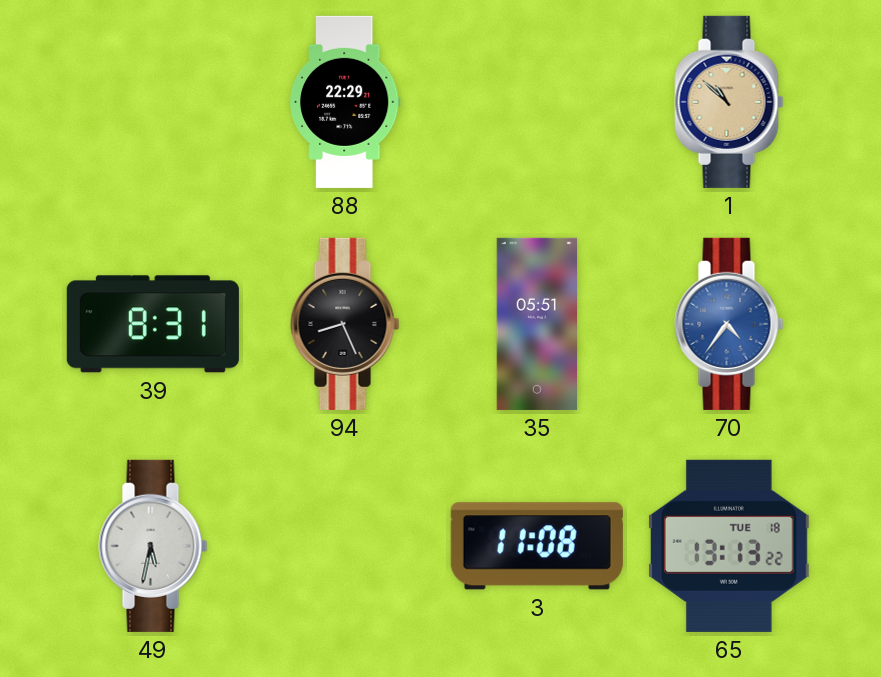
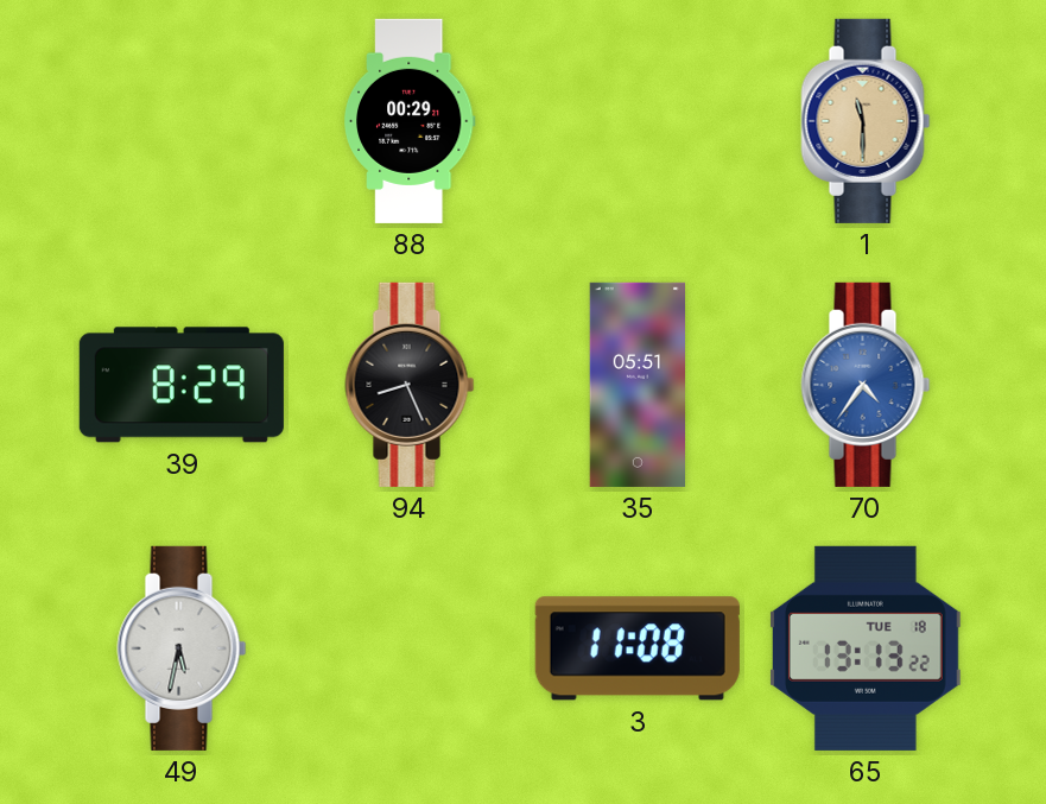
88: 22:29 -> 00:29 (410, 121)
1: 10:52 -> 11:30 (866, 121)
39: 8:31 -> 8:29 (182, 385)
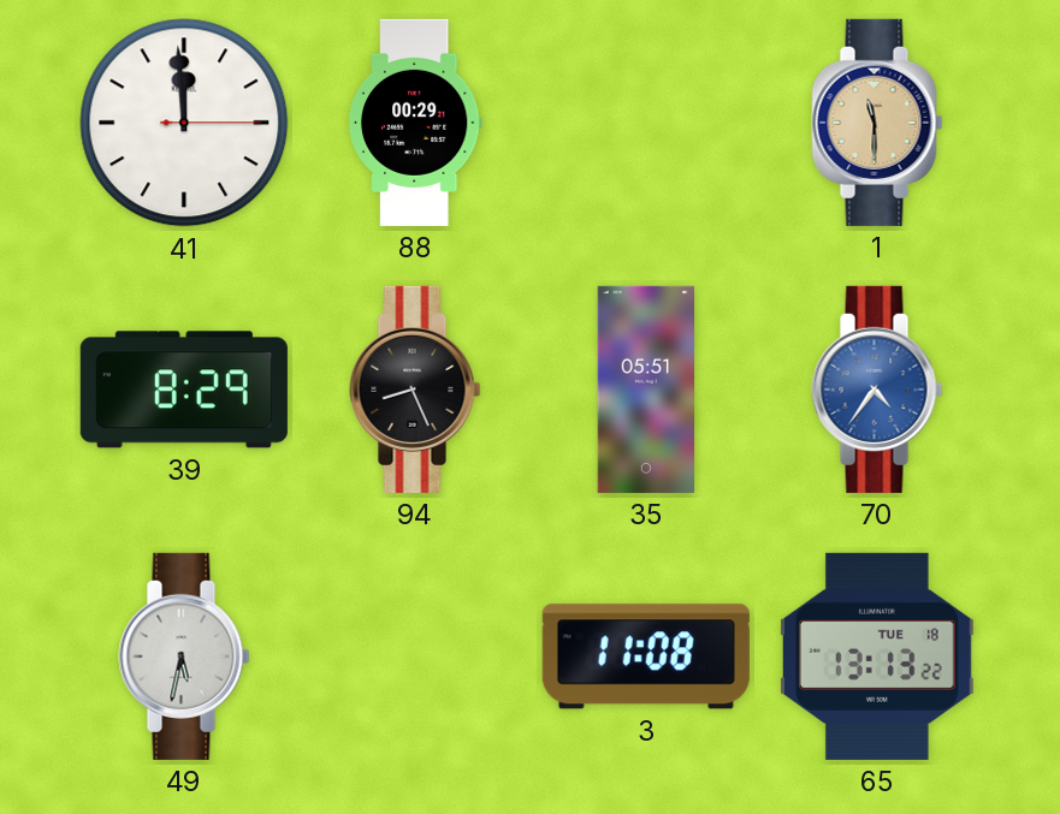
41: none -> 11:59 (184, 123)
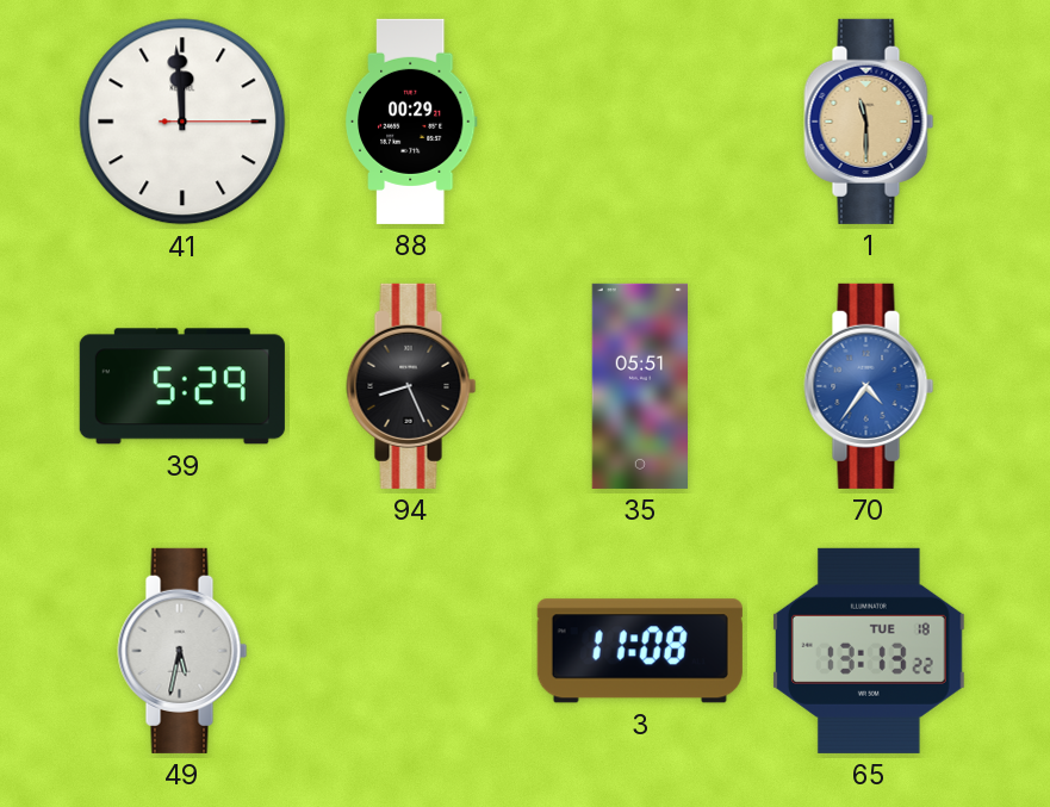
39: 8:29 -> 5:29 (182, 386)
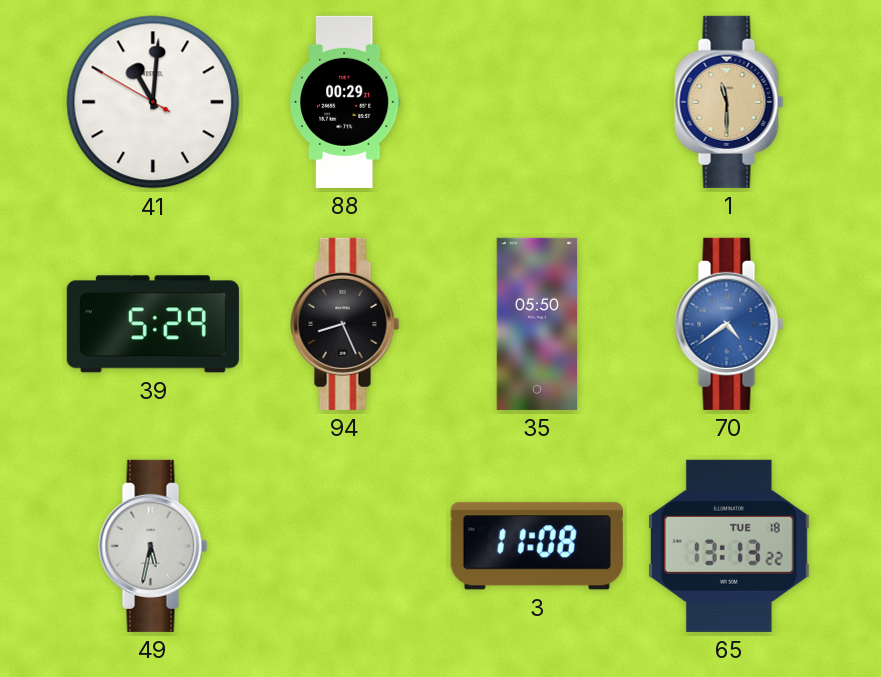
41: 11:59 -> 11:00 (153, 102)
35: 05:51 -> 05:50 (537, 324)
70: 4:36 -> 4:39 (729, 324)
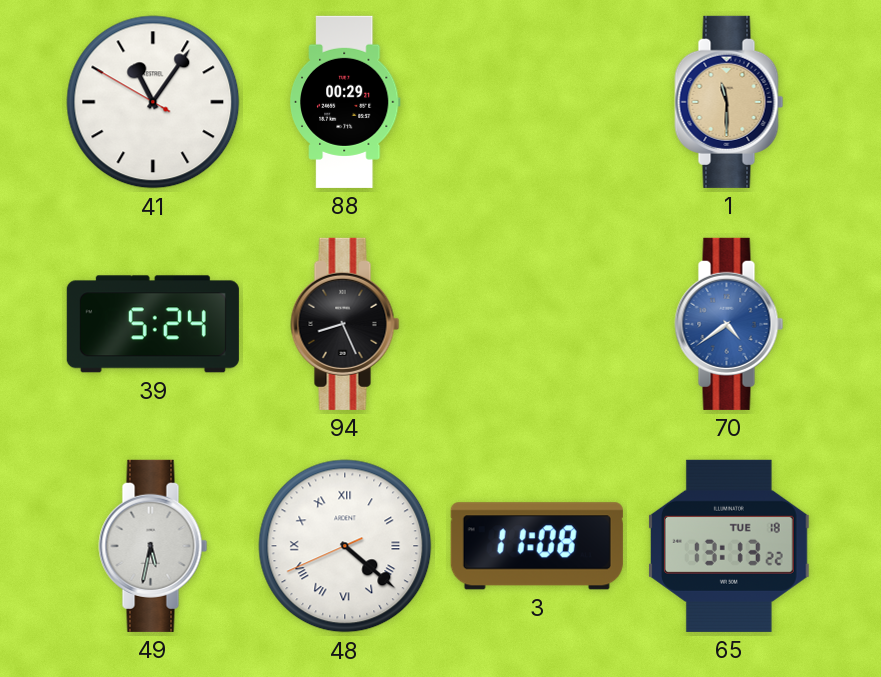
41: 11:00 -> 11:05 (153, 102)
39: 5:29 -> 5:24 (153, 324)
35: 05:50 -> none (537, 324)
48: none -> 4:21 (345, 546)
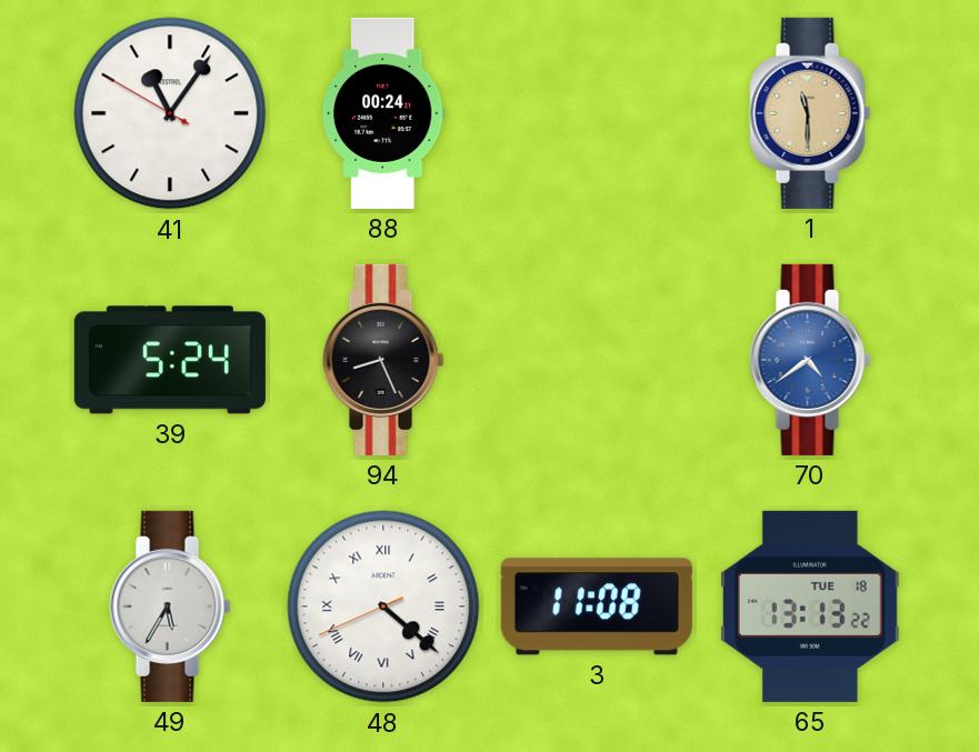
88: 00:29 -> 00:24 (383, 113)
49: 5:32 -> 5:35 (170, 606)
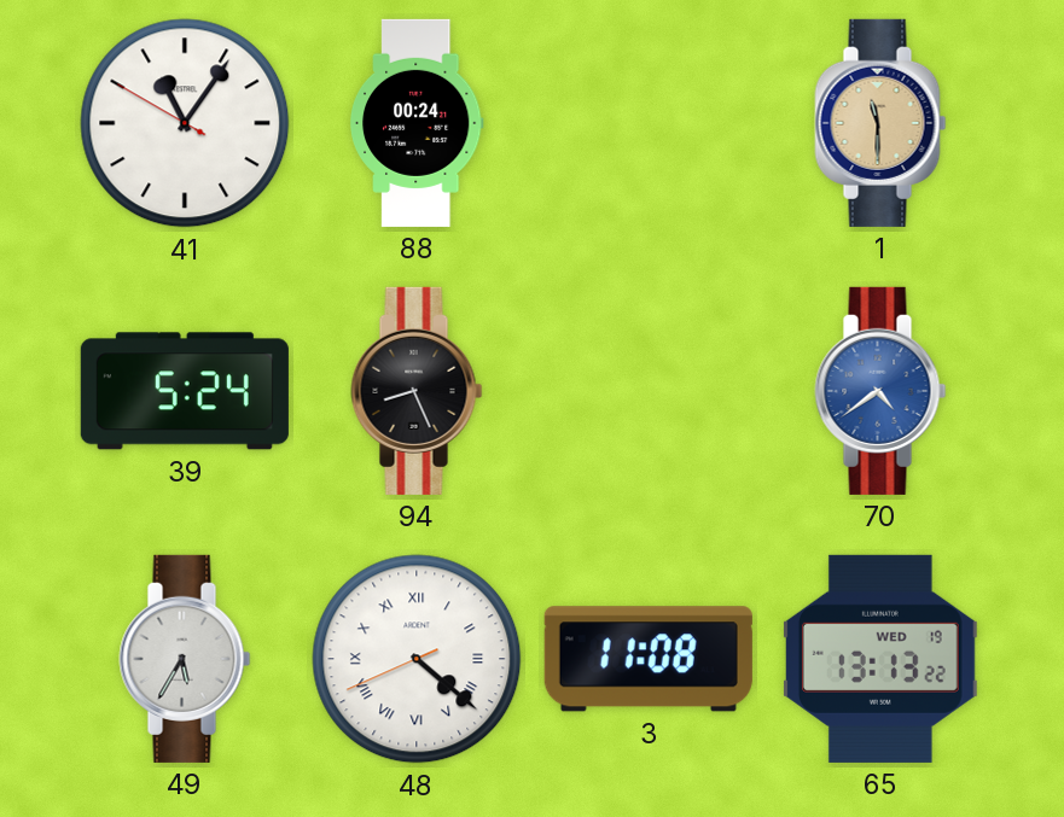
65 date: TUE 18 -> WED 19 (880, 659)
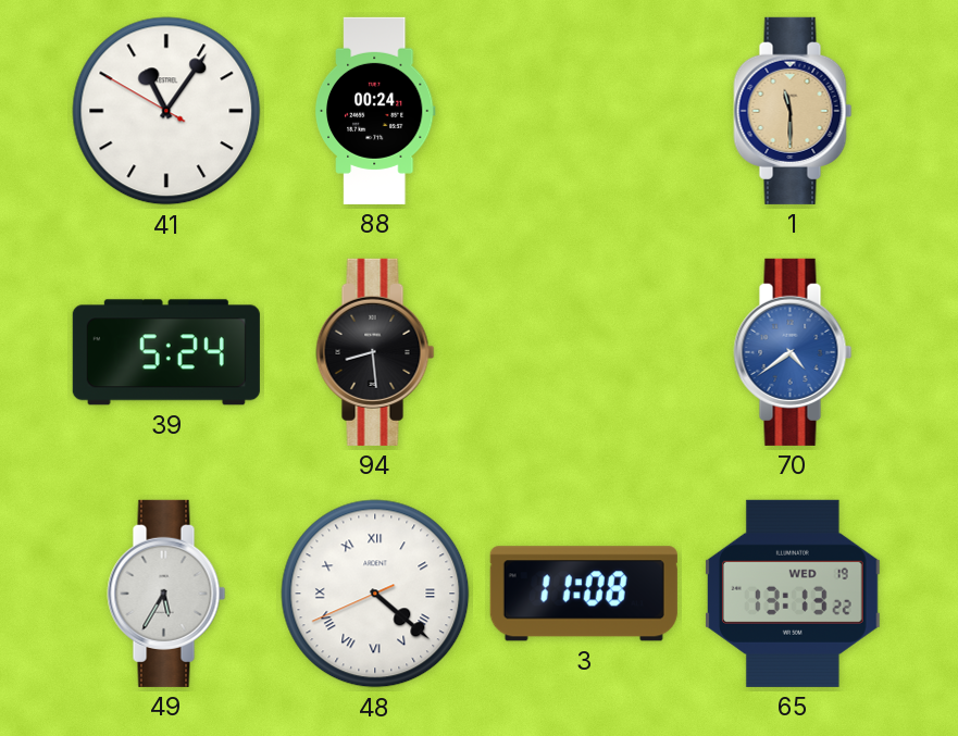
94: 8:26 -> 8:29 (375, 352)
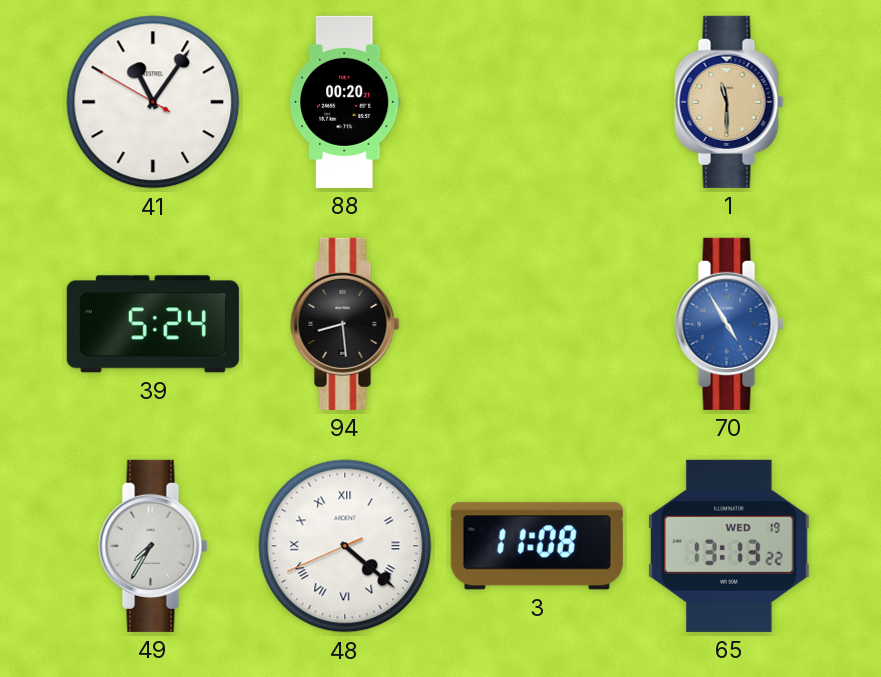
88: 00:24 -> 00:20 (345, 102)
70: 4:39 -> 4:55 (729, 324)
49: 5:35 -> 7:35 (153, 546)
